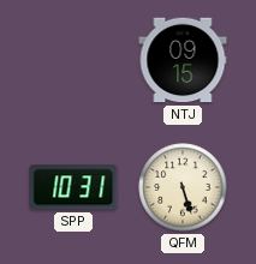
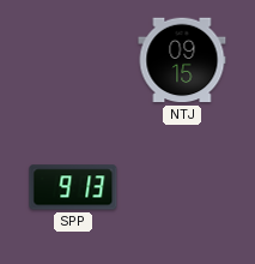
SPP: 10:31 -> 9:13 (73, 187)
QFM: 5:27 -> none (183, 187)
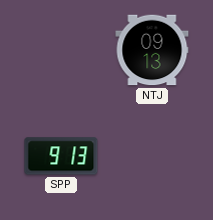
NTJ: 09:15 -> 09:13 (152, 50)
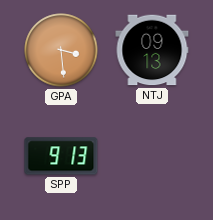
GPA: none -> 3:29 (61, 50)
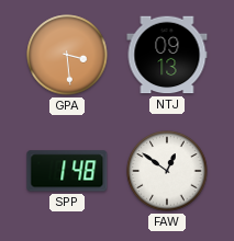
SPP: 9:13 -> 1:48 (67, 171)
FAW: none -> 12:51 (167, 171)
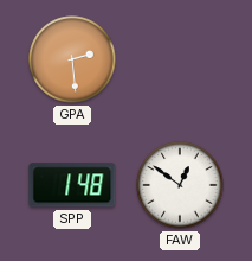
GPA: 3:29 -> 2:29 (72, 59)
NTJ: 09:13 -> none (167, 55)
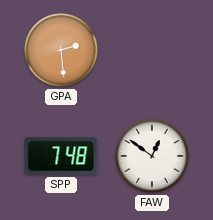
SPP: 1:48 -> 7:48 (61, 156)
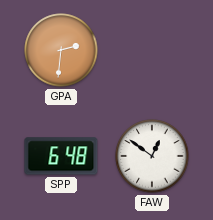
GPA: 2:29 -> 2:31 (61, 50)
SPP: 7:48 -> 6:48 (61, 156)
